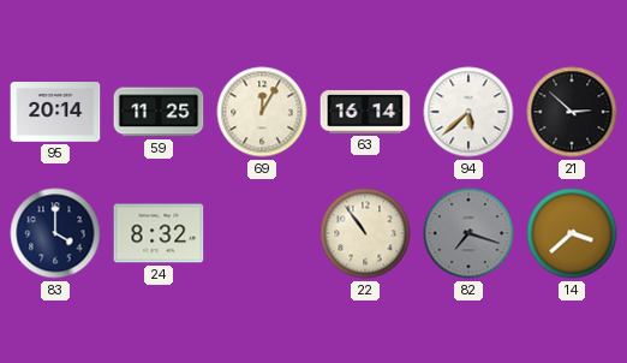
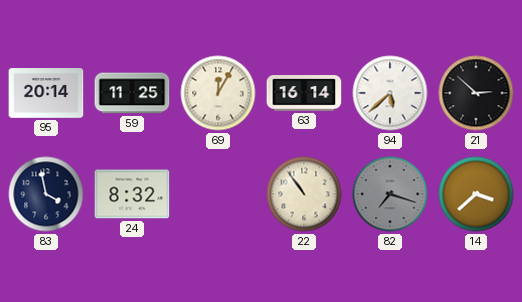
83: 4:00 -> 3:58 (46, 194)
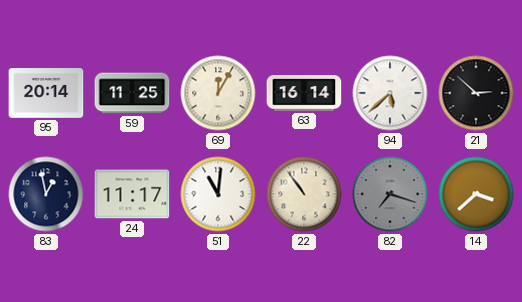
83: 3:58 -> 12:58 (46, 194)
24: 8:32 -> 11:17 (132, 194)
51: none -> 11:01 (218, 194)
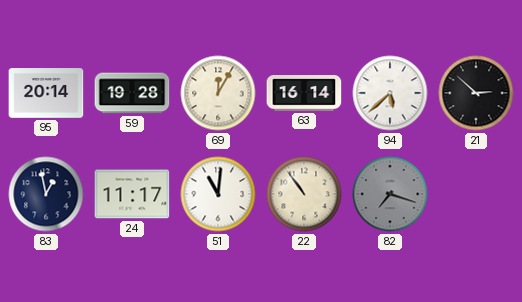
59: 11:25 -> 19:28 (132, 93)
14: 3:38 -> none (476, 194)
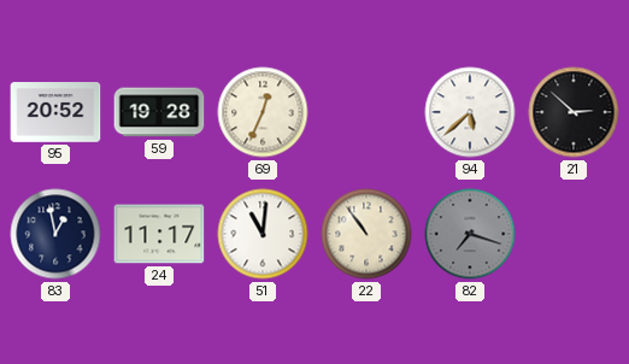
95: 20:14 -> 20:52 (55, 112)
69: 12:05 -> 12:34 (263, 112)
63: 16:14 -> none (304, 93)
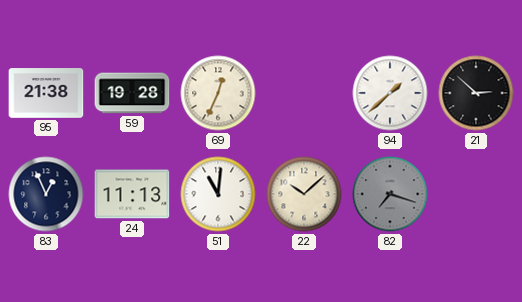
95: 20:52 -> 21:38 (46, 93)
94: 5:38 -> 1:38 (390, 93)
83: 12:58 -> 12:56 (46, 194)
24: 11:17 -> 11:13 (132, 194)
22: 10:54 -> 10:08 (304, 194)
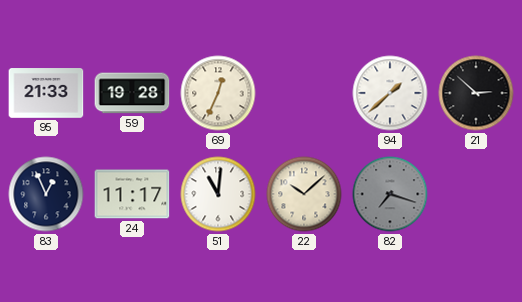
95: 21:38 -> 21:33 (46, 93)
24: 11:13 -> 11:17 (132, 194)
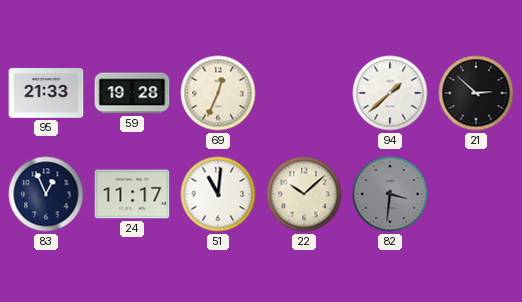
82: 7:18 -> 3:31 (390, 194)
